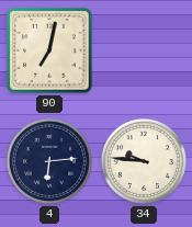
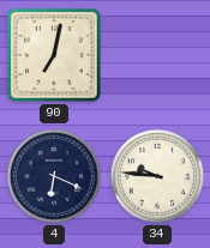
4: 6:14 -> 6:19 (54, 176)
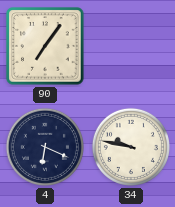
90: 7:02 -> 7:06 (45, 46)
34: 9:46 -> 9:47 (131, 147)
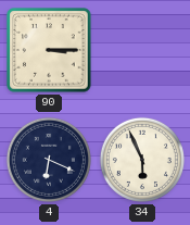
90: 7:06 -> 3:15 (49, 50)
34: 9:47 -> 5:56 (142, 160)
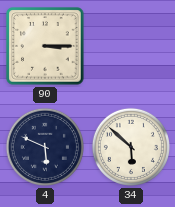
4: 6:19 -> 5:49 (45, 147)
34: 5:56 -> 5:52 (131, 147)
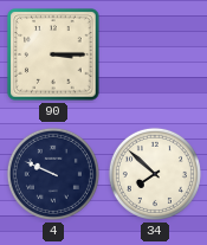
4: 5:49 -> 9:49 (53, 174)
34: 5:52 -> 7:52 (155, 174)
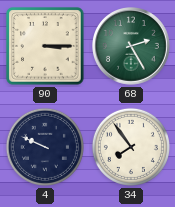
68: none -> 2:25 (132, 47)
34: 7:52 -> 7:54 (131, 147)
